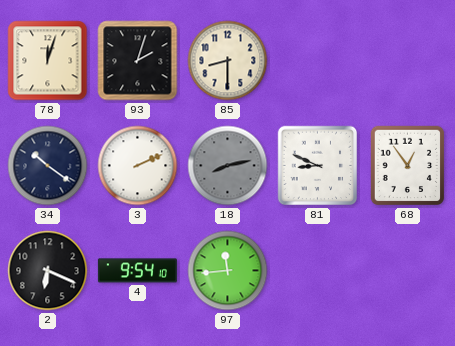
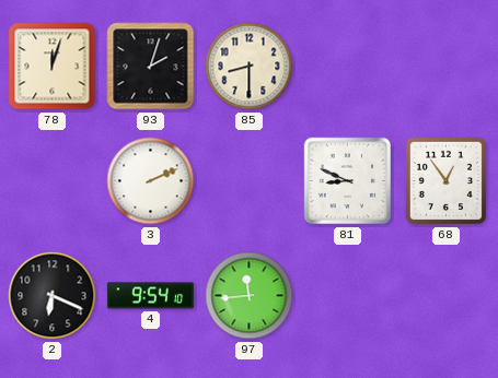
34: 10:21 -> none (48, 166)
18: 8:13 -> none (228, 166)
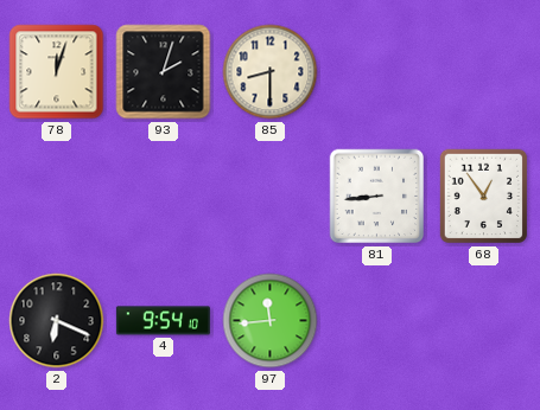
3: 2:11 -> none (151, 181)
81: 8:49 -> 8:44 (377, 197)
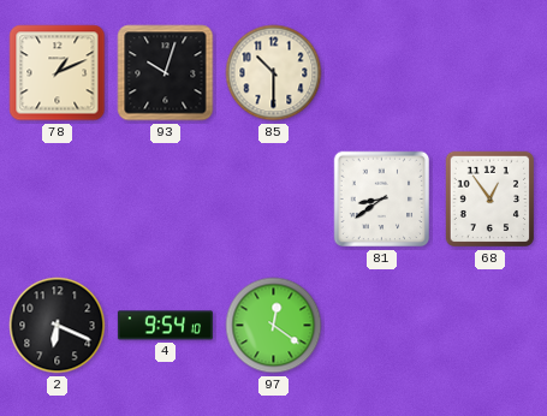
78: 12:03 -> 1:11 (58, 73)
93: 2:03 -> 10:03 (166, 73)
85: 8:30 -> 10:30 (274, 73)
81: 8:44 -> 8:39 (382, 200)
97: 11:44 -> 12:21 (274, 326)
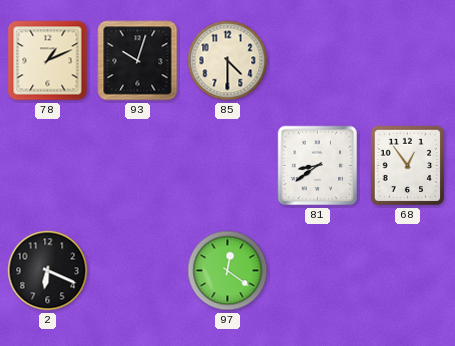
85: 10:30 -> 4:30 (228, 61)
4: 9:54 -> none (165, 326)
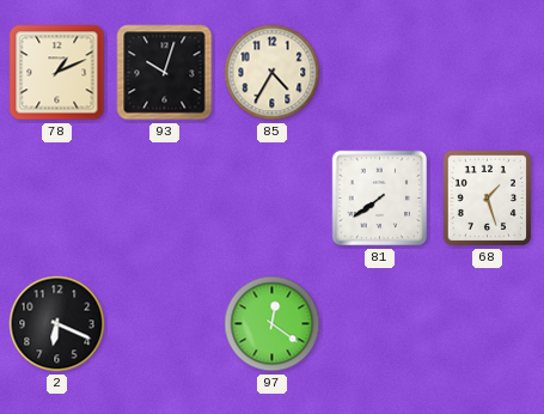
85: 4:30 -> 4:35 (273, 73)
81: 8:39 -> 7:39 (380, 199)
68: 12:54 -> 1:27 (487, 199)
